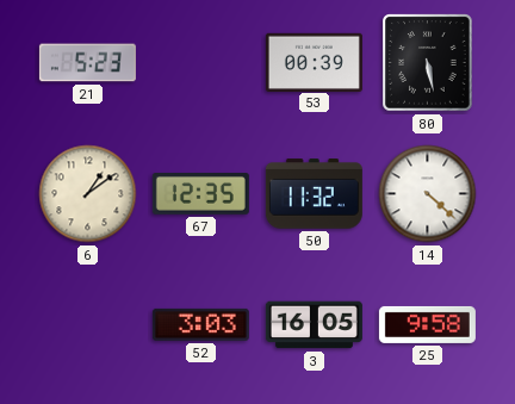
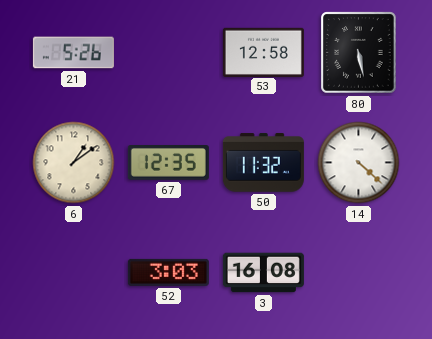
21: 5:23 -> 5:26 (73, 53)
53: 00:39 -> 12:58 (263, 52)
3: 16:05 -> 16:08 (263, 273)
25: 9:58 -> none (427, 324)
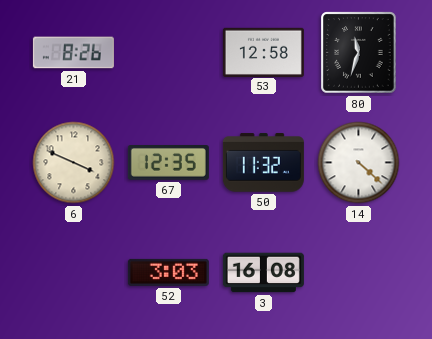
21: 5:26 -> 8:26 (73, 53)
80: 5:28 -> 11:33 (359, 53)
6: 1:09 -> 3:49 (74, 163)
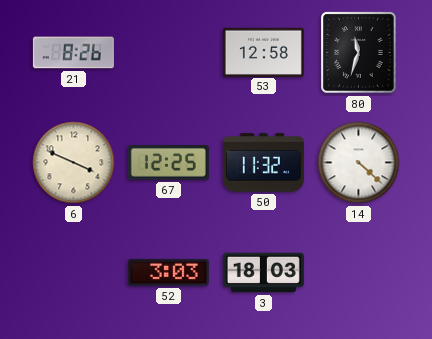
67: 12:35 -> 12:25 (168, 163)
3: 16:08 -> 18:03 (263, 273)
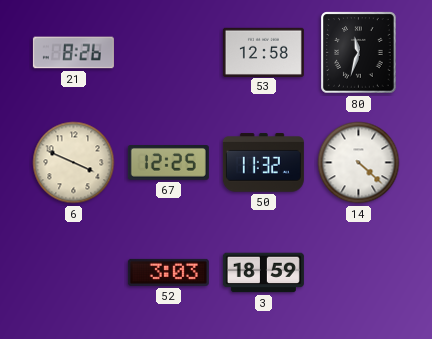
3: 18:03 -> 18:59 (263, 273)
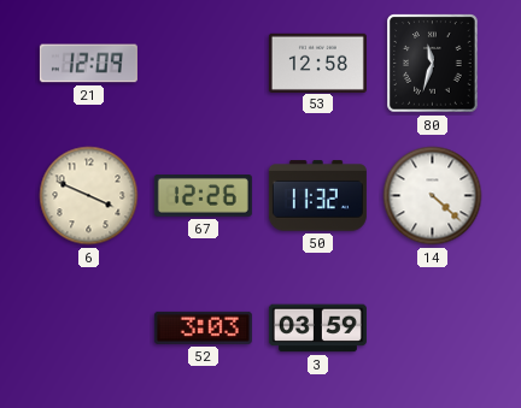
21: 8:26 -> 12:09 (88, 64)
67: 12:25 -> 12:26 (203, 196)
3: 18:59 -> 03:59 (317, 329)
